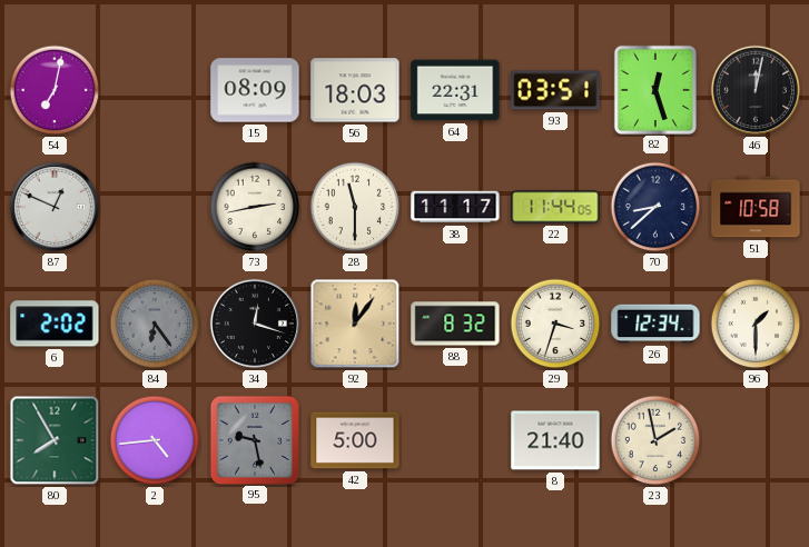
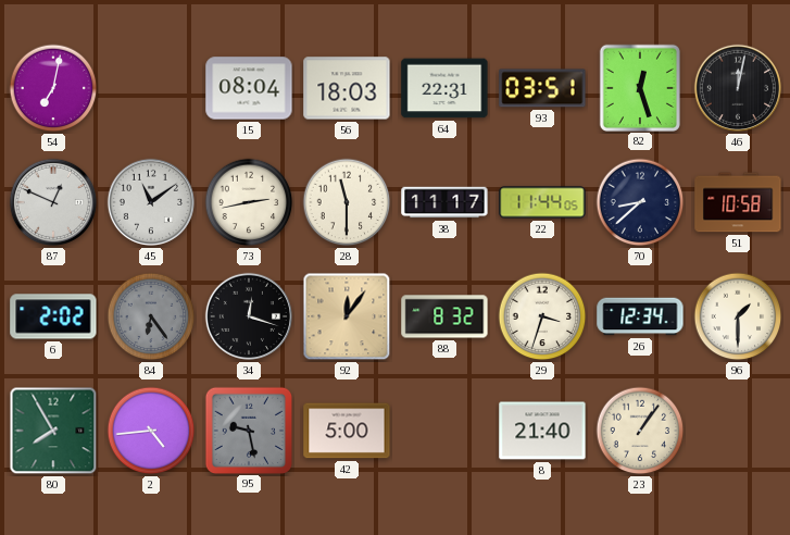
15: 08:09 -> 08:04 (249, 88)
45: none -> 11:09 (151, 202)
23: 1:58 -> 1:06 (640, 431)
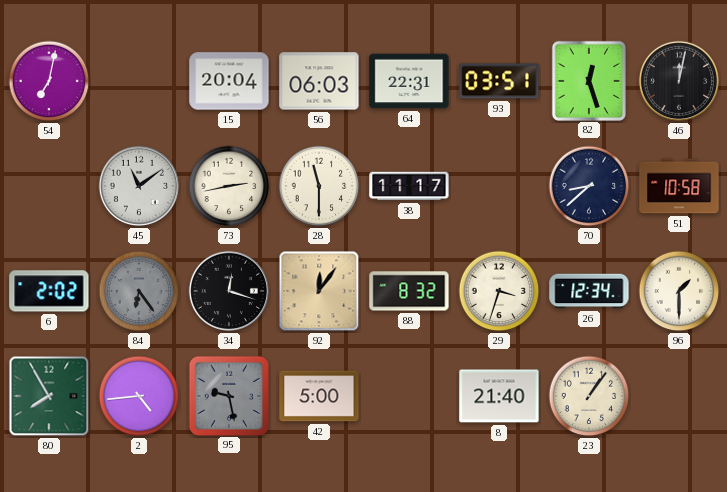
15: 08:04 -> 20:04 (229, 81)
56: 18:03 -> 06:03 (319, 81)
87: 12:49 -> none (53, 202)
22: 11:44 -> none (542, 202)
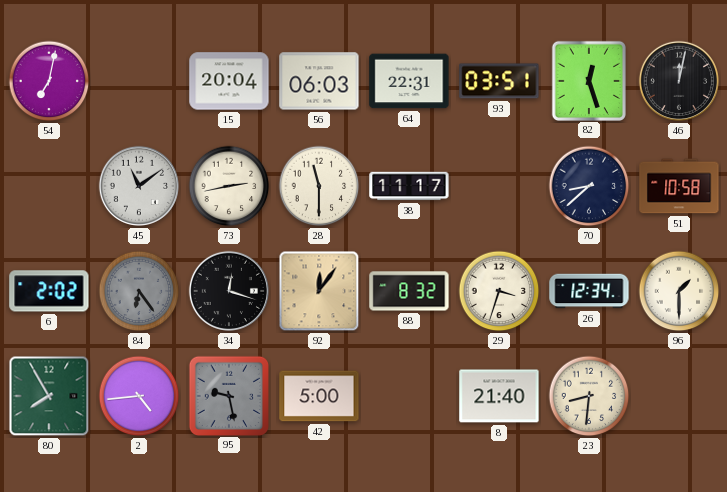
23: 1:06 -> 8:31 (589, 396)
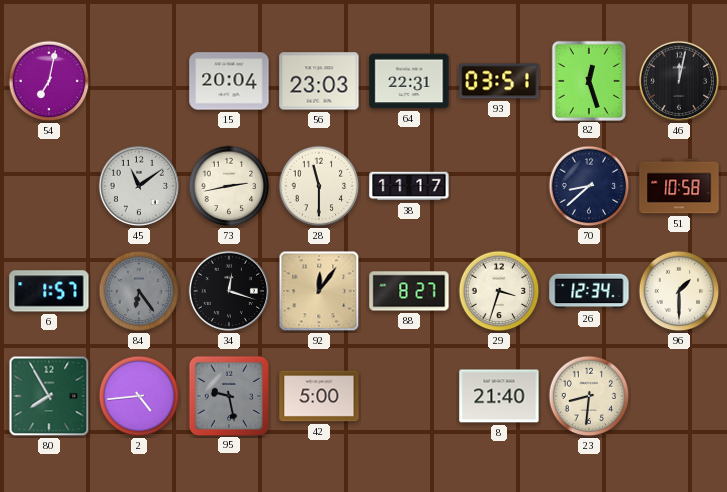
56: 06:03 -> 23:03 (319, 81)
6: 2:02 -> 1:57 (49, 291)
88: 8:32 -> 8:27 (409, 291)
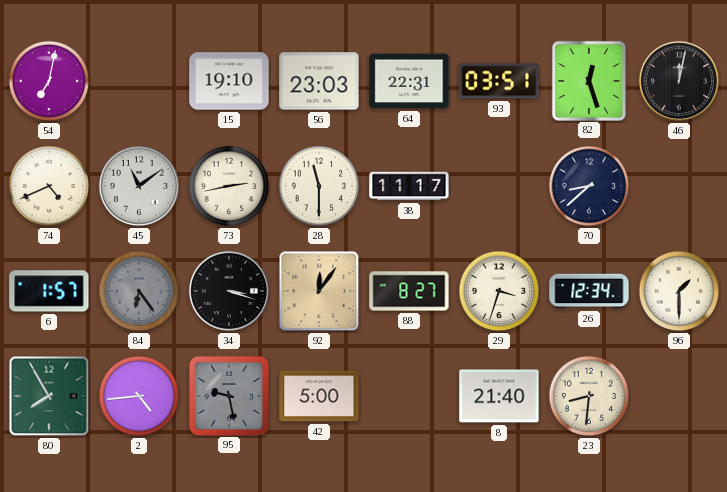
15: 20:04 -> 19:10 (229, 81)
74: none -> 4:41 (49, 186)
51: 10:58 -> none (679, 186)
34: 12:18 -> 3:18 (229, 291)
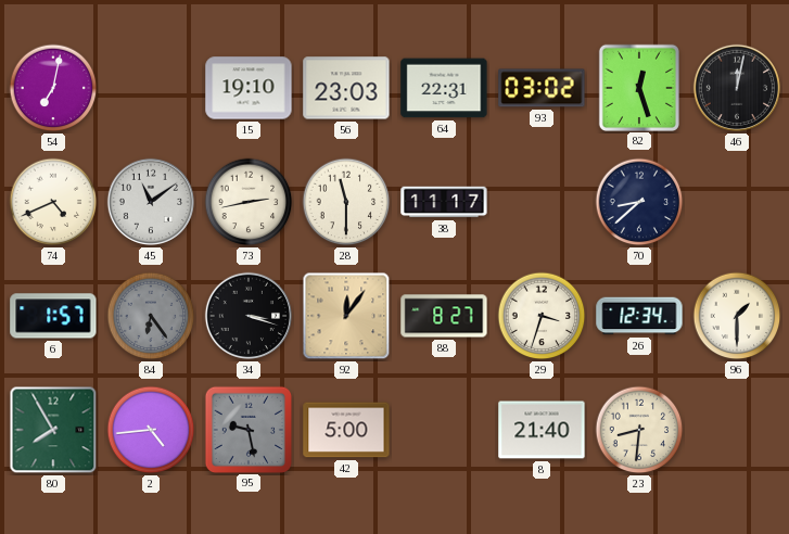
93: 03:51 -> 03:02 (542, 88)
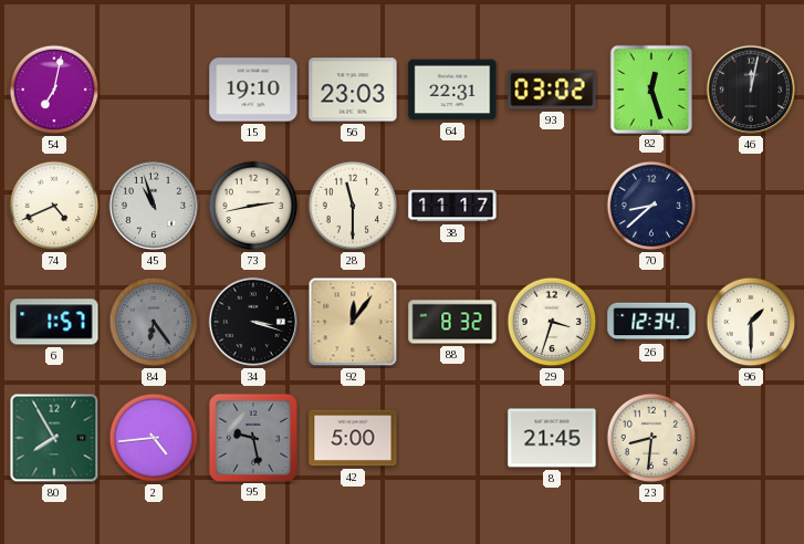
45: 11:09 -> 10:57 (154, 206)
88: 8:27 -> 8:32 (452, 322)
8: 21:40 -> 21:45 (552, 438)
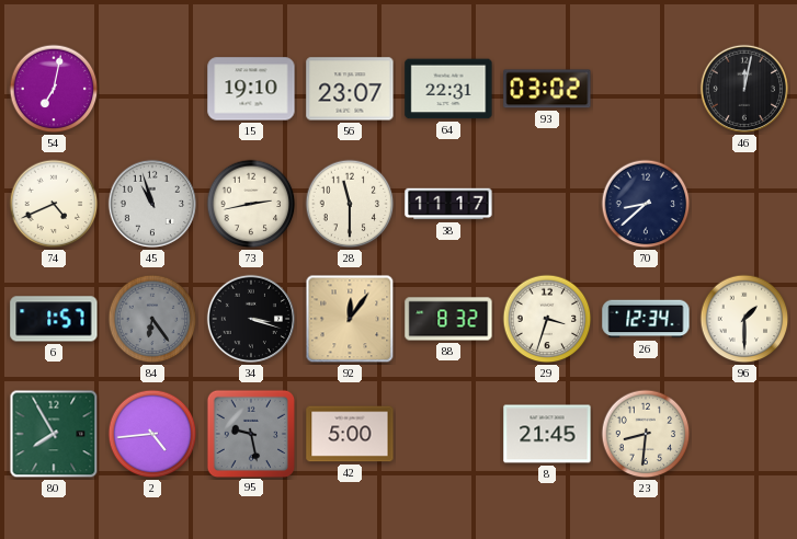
56: 23:03 -> 23:07 (350, 89)
82: 12:27 -> none (651, 88)
